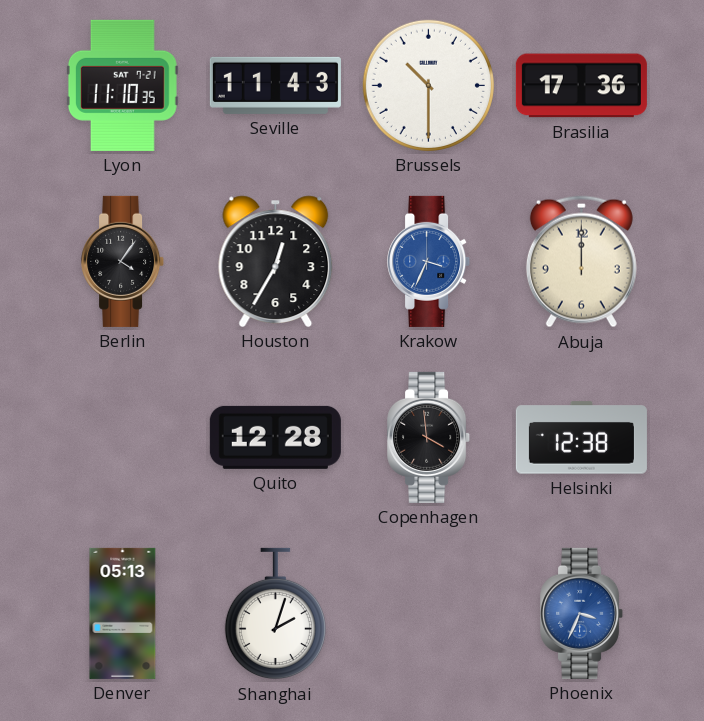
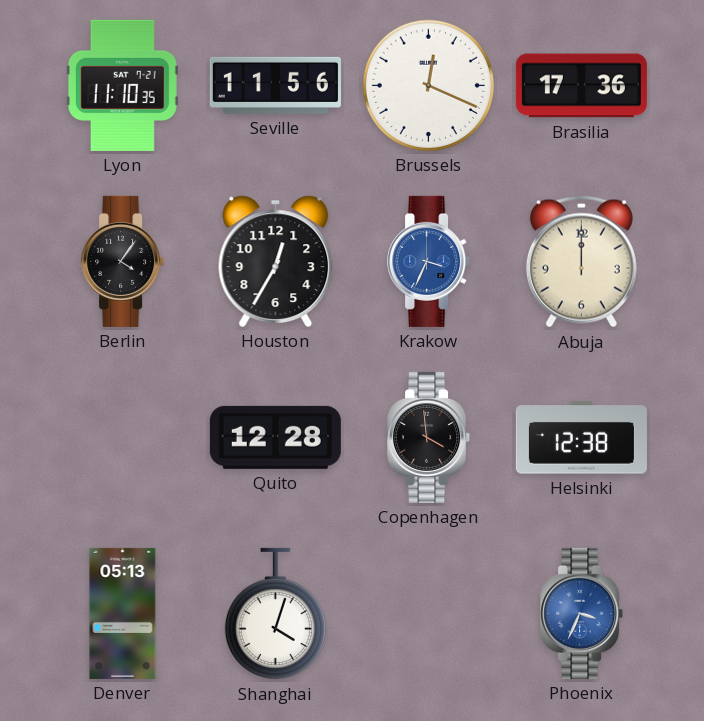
Seville: 11:43 -> 11:56 (275, 85)
Brussels: 10:30 -> 12:19 (428, 85)
Shanghai: 2:03 -> 4:03 (275, 614)
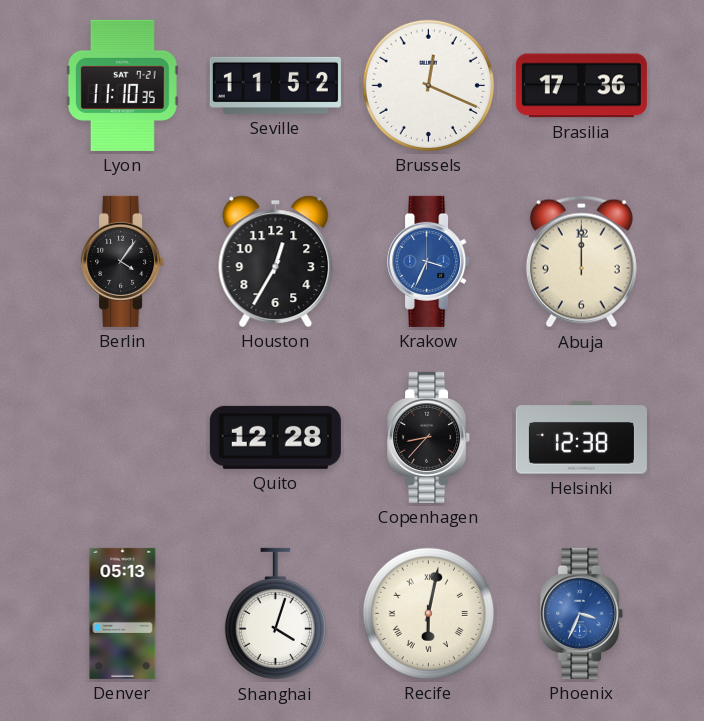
Seville: 11:56 -> 11:52 (275, 85)
Copenhagen: 3:59 -> 8:37 (429, 437)
Recife: none -> 6:02 (428, 613)
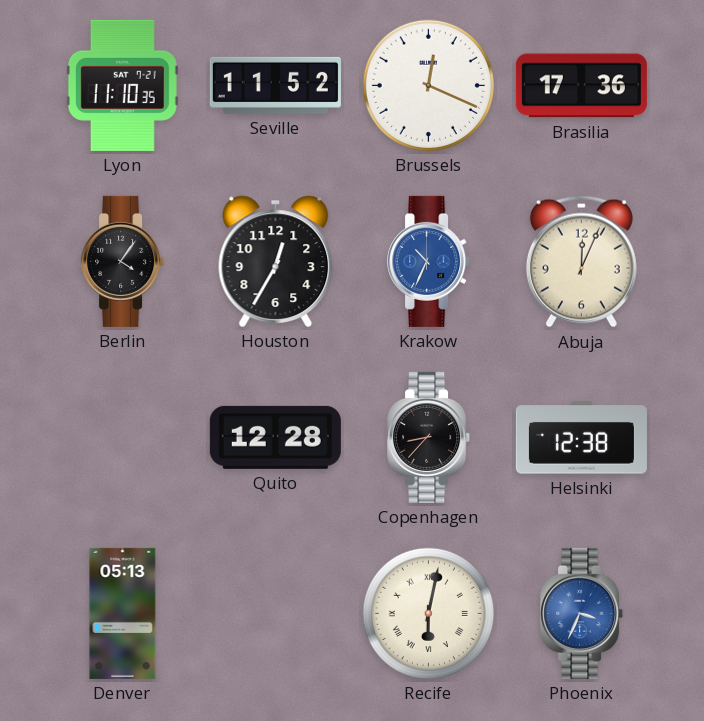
Krakow: 3:34 -> 10:34 (429, 261)
Abuja: 12:00 -> 12:04 (581, 262)
Shanghai: 4:03 -> none (275, 614)
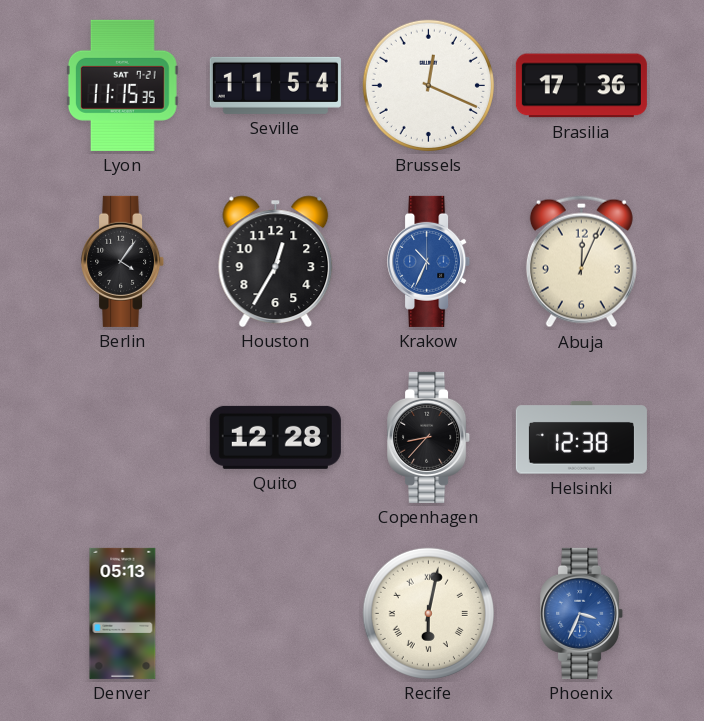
Lyon: 11:10 -> 11:15 (122, 85)
Seville: 11:52 -> 11:54 (275, 85)
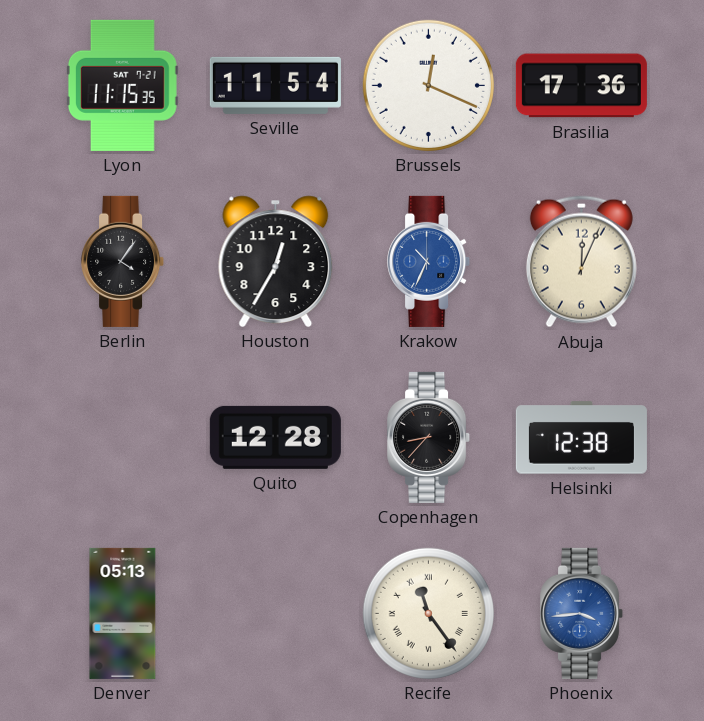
Recife: 6:02 -> 11:24 (428, 613)
Phoenix: 3:34 -> 3:44 (582, 613)
